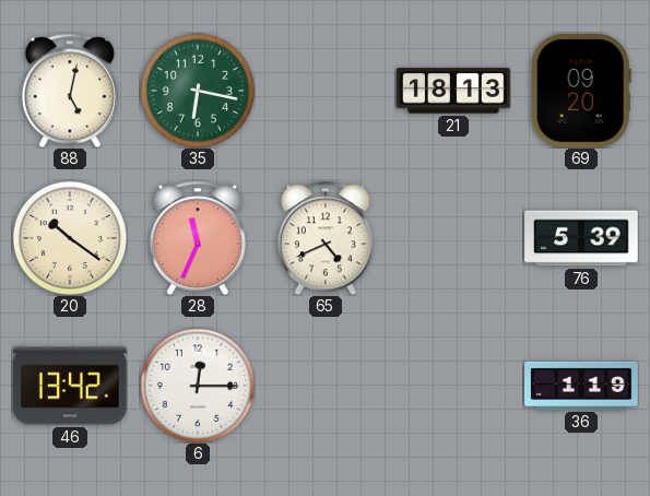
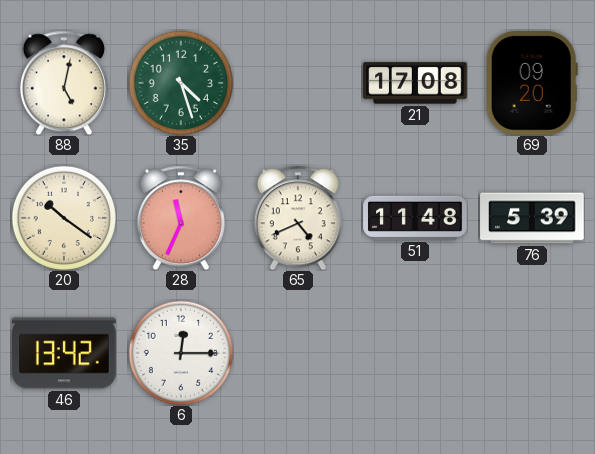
35: 6:17 -> 4:27 (181, 83)
21: 18:13 -> 17:08 (415, 83)
51: none -> 11:48 (415, 218)
36: 1:19 -> none (581, 386)
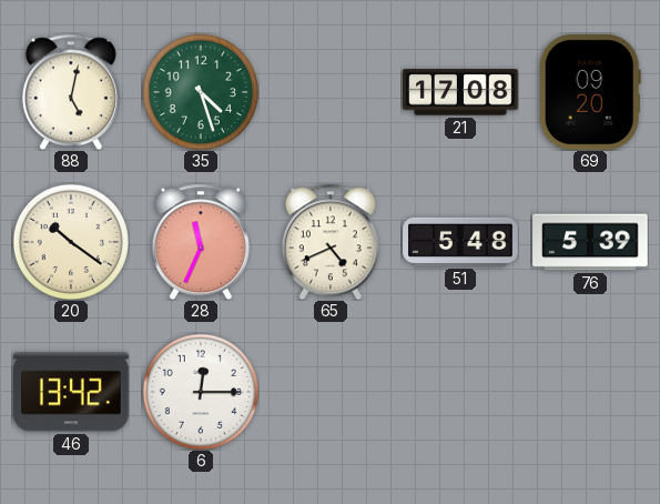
51: 11:48 -> 5:48 (460, 242)
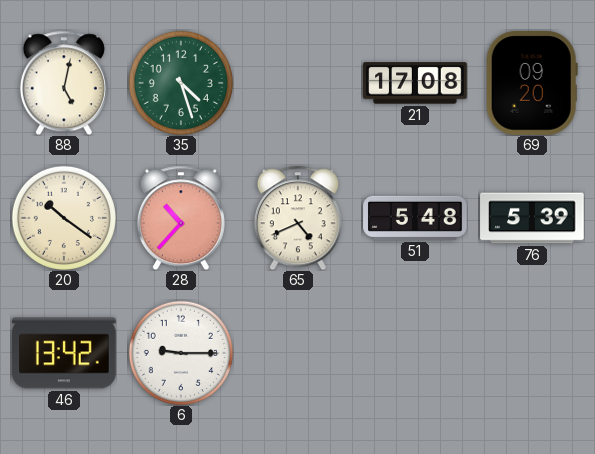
28: 11:34 -> 10:37 (181, 218)
6: 12:15 -> 9:15 (181, 353)
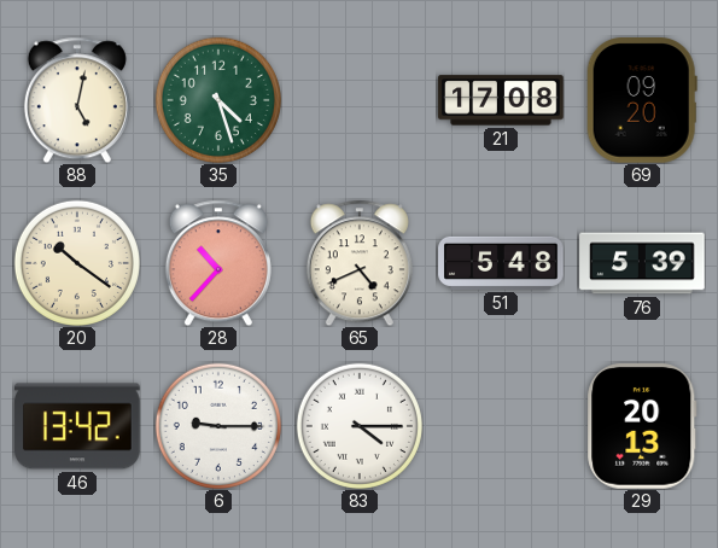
83: none -> 4:15 (360, 426)
29: none -> 20:13 (642, 426)
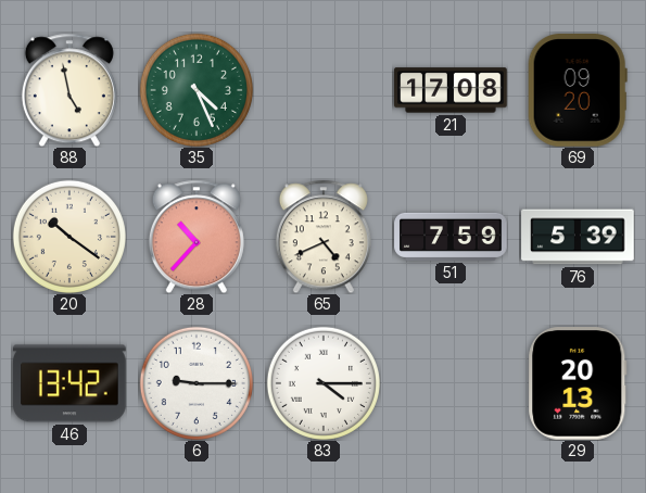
88: 5:02 -> 4:58 (69, 90)
35: 4:27 -> 4:26 (197, 90)
51: 5:48 -> 7:59 (451, 237)
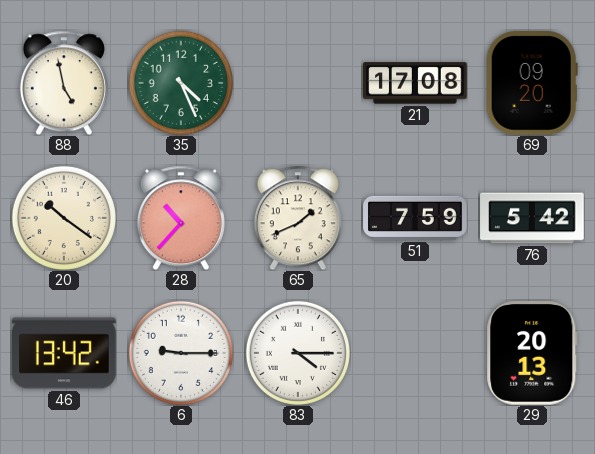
65: 4:41 -> 1:41 (298, 218)
76: 5:39 -> 5:42 (532, 218)
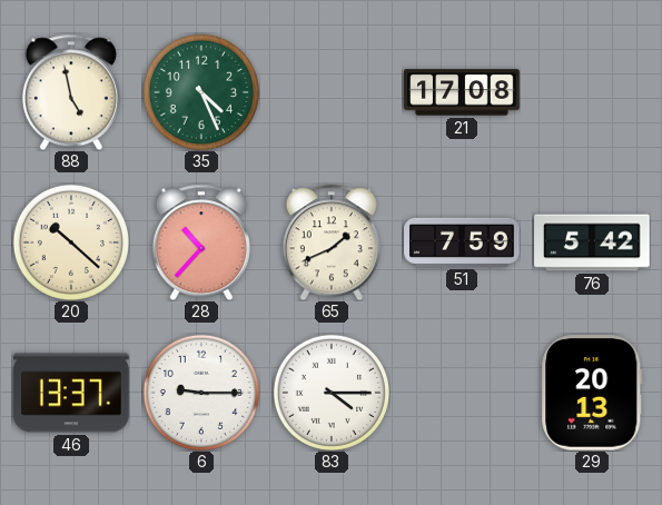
69: 09:20 -> none (532, 83)
20: 10:21 -> 10:22 (71, 242)
46: 13:42 -> 13:37 (71, 393)
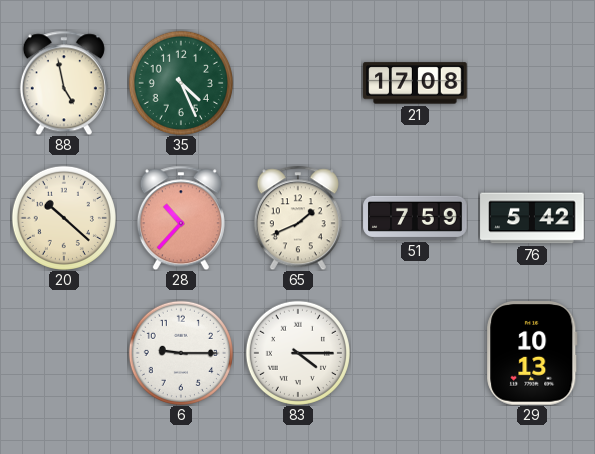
46: 13:37 -> none (71, 393)
29: 20:13 -> 10:13 (532, 353)
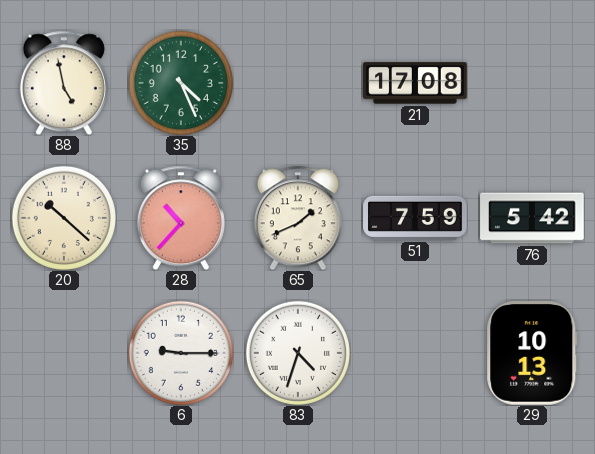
83: 4:15 -> 4:33 (298, 353)
